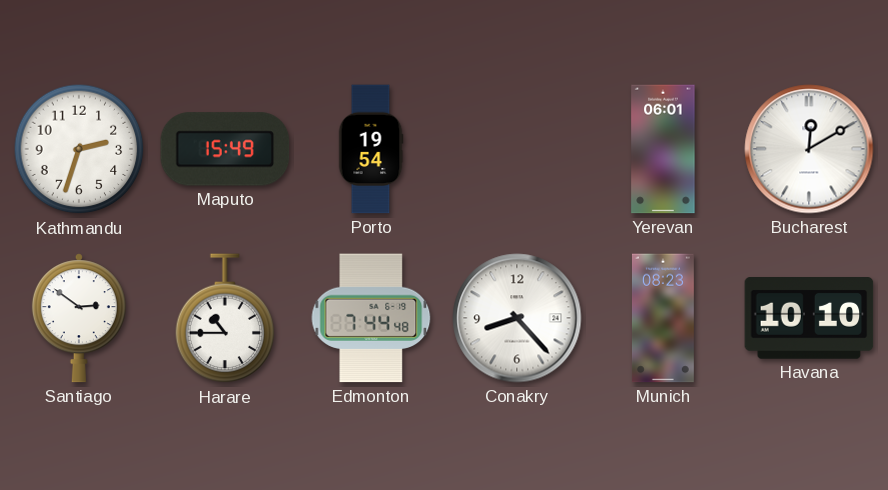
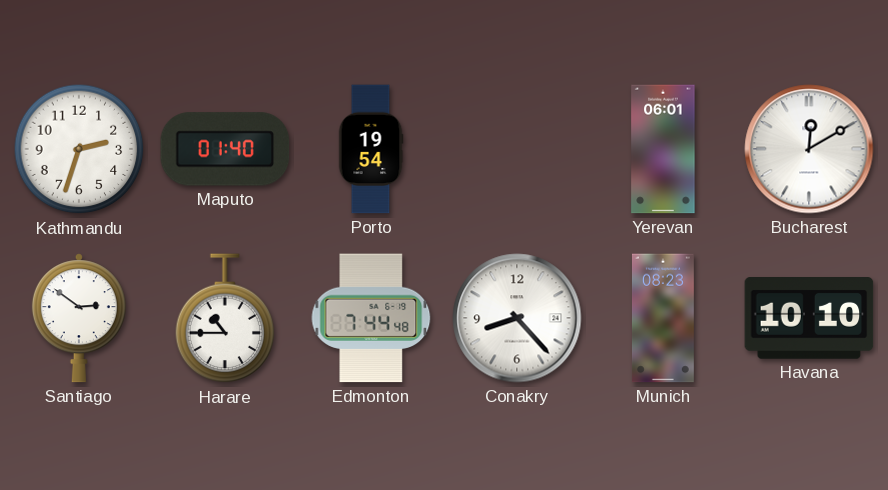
Maputo: 15:49 -> 01:40 (225, 149)
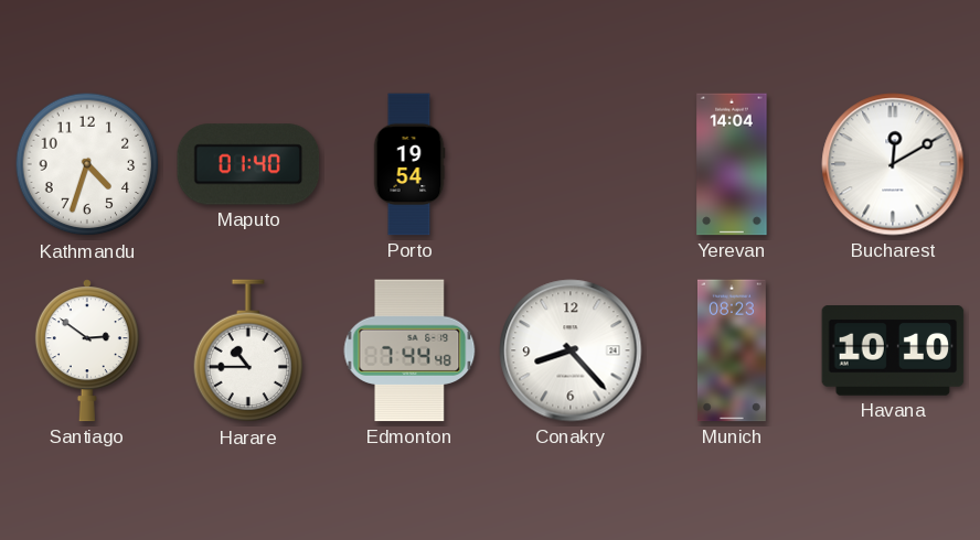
Kathmandu: 2:33 -> 4:33 (87, 164)
Yerevan: 06:01 -> 14:04 (732, 164)
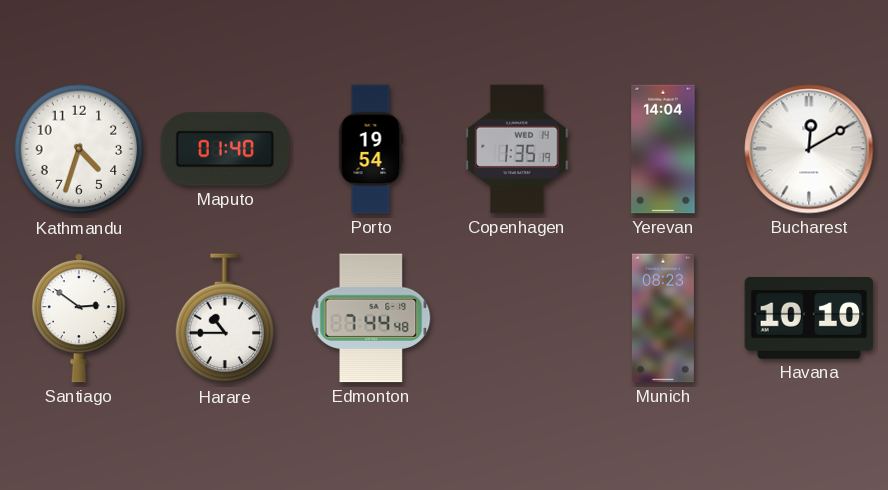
Copenhagen: none -> 1:35 (517, 149)
Conakry: 8:23 -> none (571, 350)
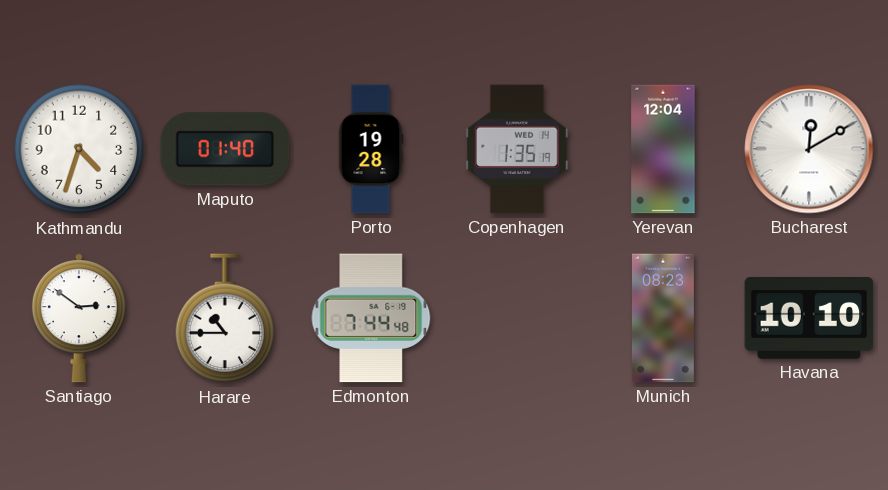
Porto: 19:54 -> 19:28 (371, 149)
Yerevan: 14:04 -> 12:04 (663, 149)
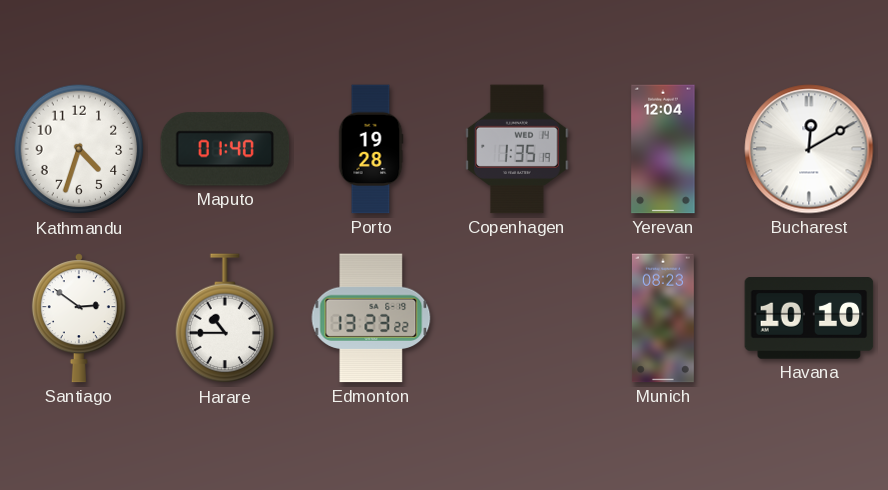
Edmonton: 7:44 -> 13:23 (371, 318)
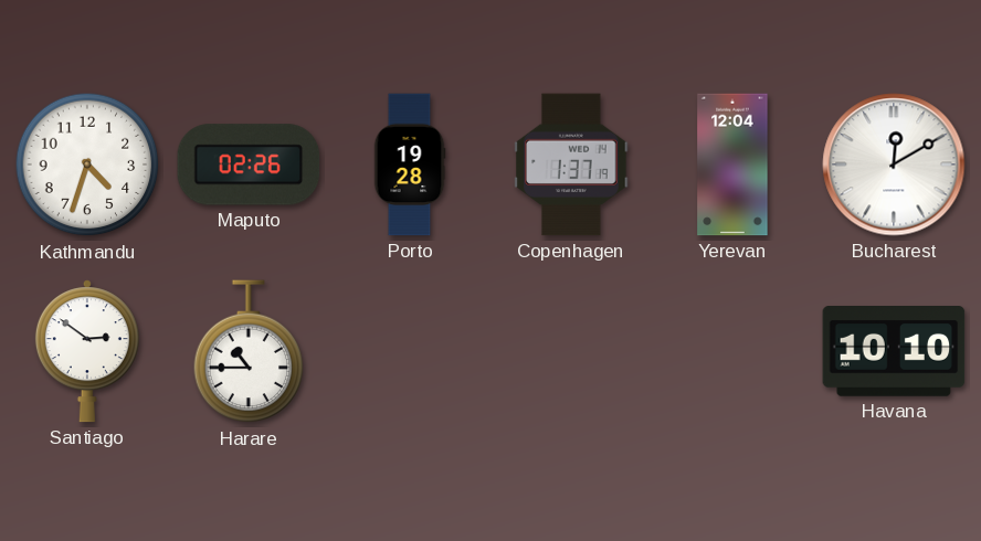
Maputo: 01:40 -> 02:26 (249, 165)
Copenhagen: 1:35 -> 1:37 (571, 165)
Edmonton: 13:23 -> none (371, 318)
Munich: 08:23 -> none (663, 318)
